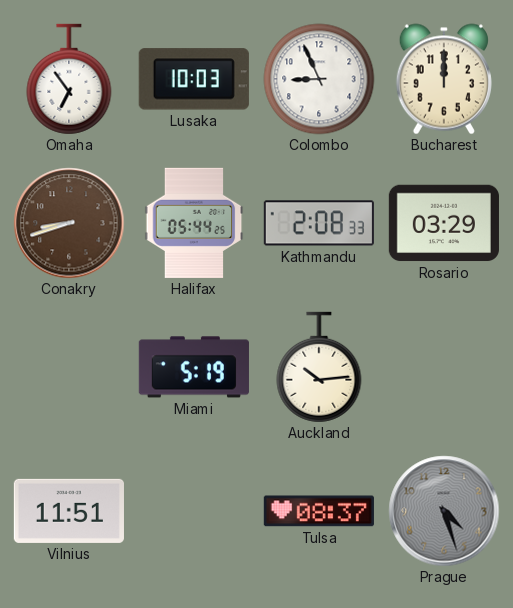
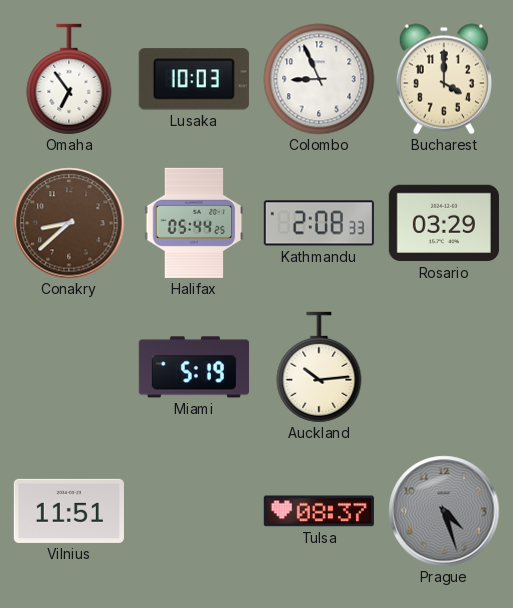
Bucharest: 12:00 -> 4:00 (444, 79)
Conakry: 8:42 -> 8:38 (69, 223)
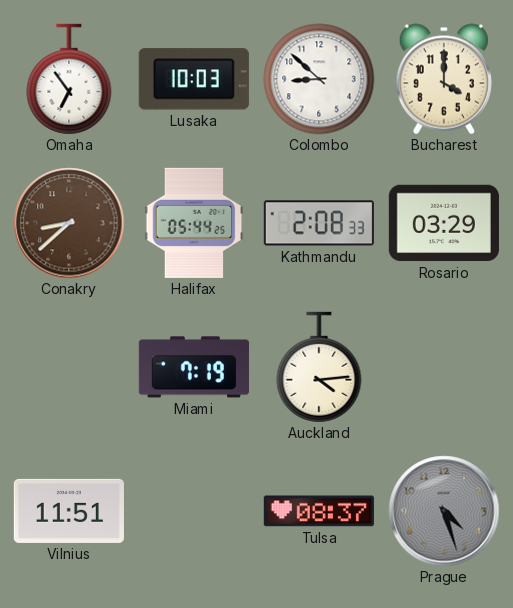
Colombo: 8:56 -> 8:52 (319, 79)
Miami: 5:19 -> 7:19 (194, 367)
Auckland: 10:14 -> 4:14 (319, 367)
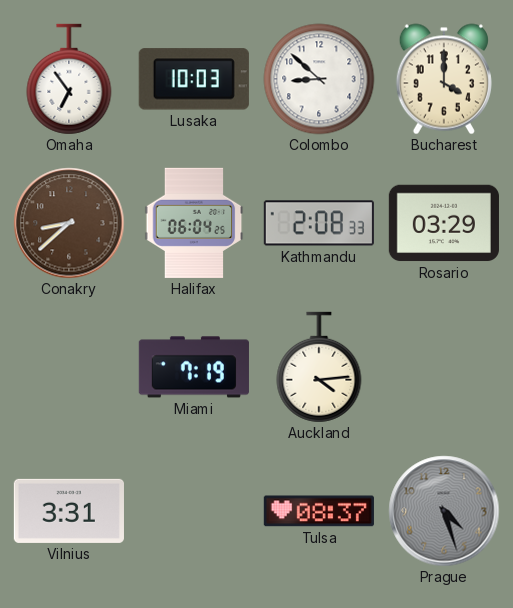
Halifax: 05:44 -> 06:04 (194, 223)
Vilnius: 11:51 -> 3:31 (69, 511)
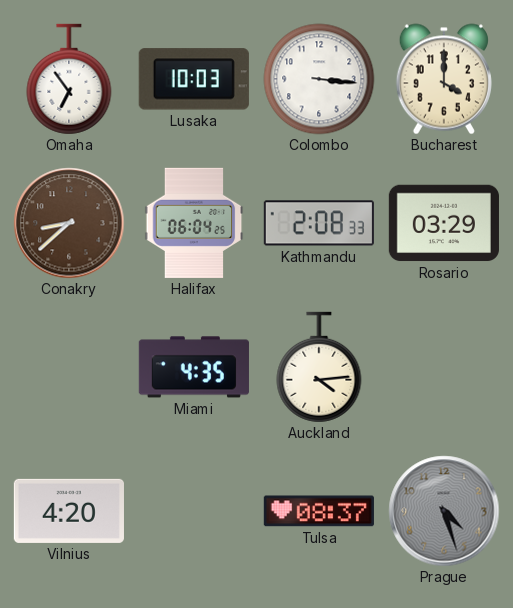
Colombo: 8:52 -> 3:16 (319, 79)
Miami: 7:19 -> 4:35 (194, 367)
Vilnius: 3:31 -> 4:20 (69, 511)
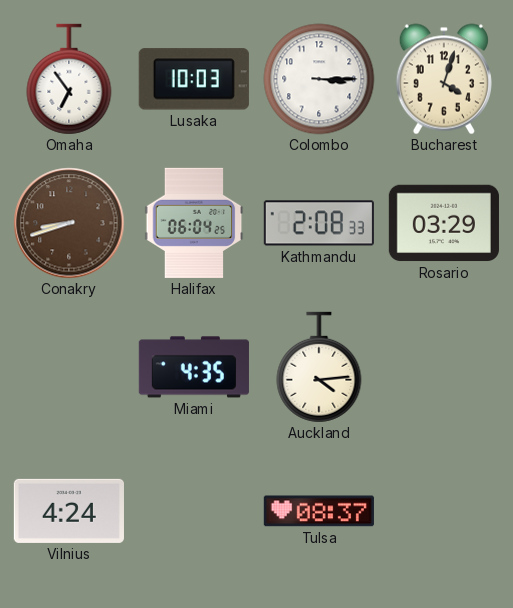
Colombo: 3:16 -> 3:15 (319, 79)
Bucharest: 4:00 -> 4:03 (444, 79)
Conakry: 8:38 -> 8:42 (69, 223)
Vilnius: 4:20 -> 4:24 (69, 511)
Prague: 4:27 -> none (444, 511)
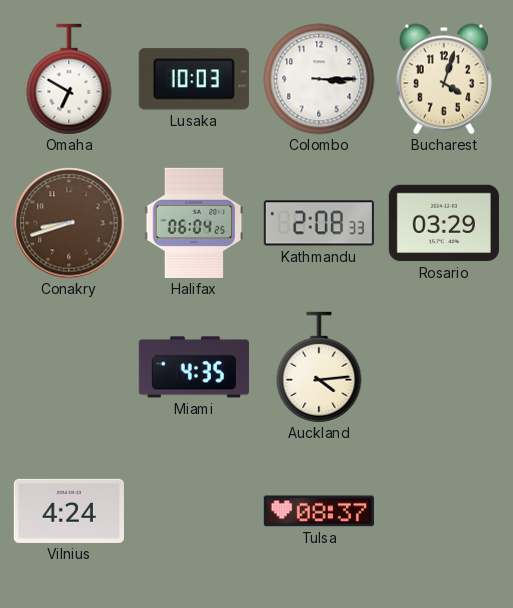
Omaha: 6:54 -> 6:50 (69, 79)
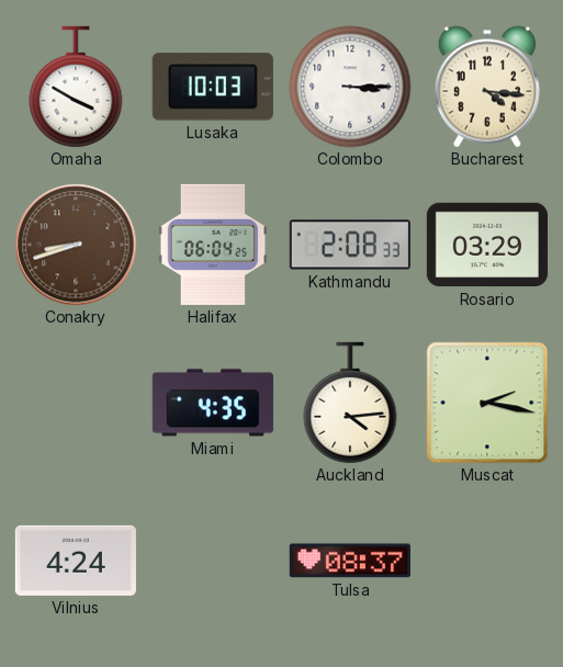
Omaha: 6:50 -> 3:50 (76, 87)
Bucharest: 4:03 -> 4:16 (487, 87)
Muscat: none -> 2:17 (487, 403)
